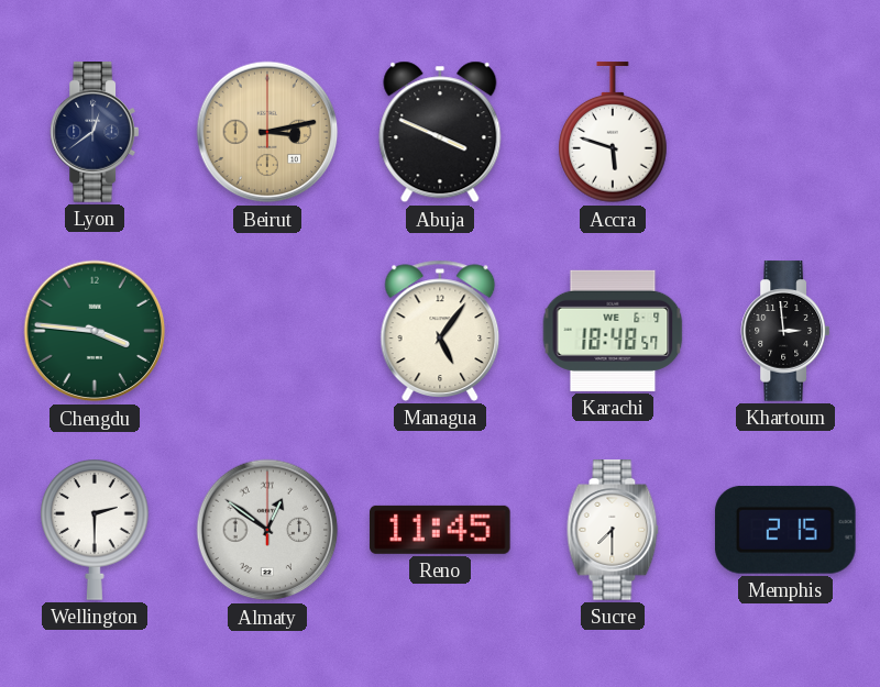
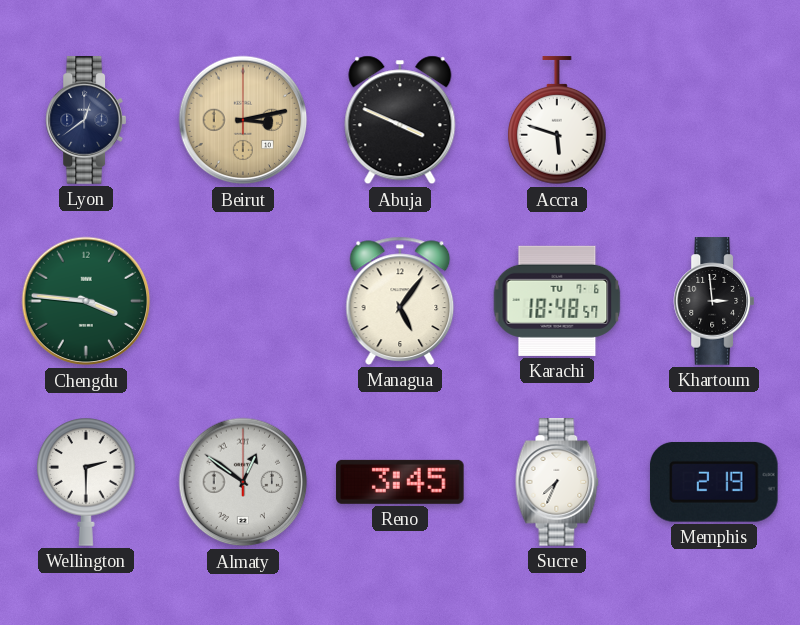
Karachi date: WE 6-9 -> TU 7-6 (557, 301)
Reno: 11:45 -> 3:45 (400, 482)
Sucre: 7:30 -> 7:34 (557, 482)
Memphis: 2:15 -> 2:19 (715, 482)
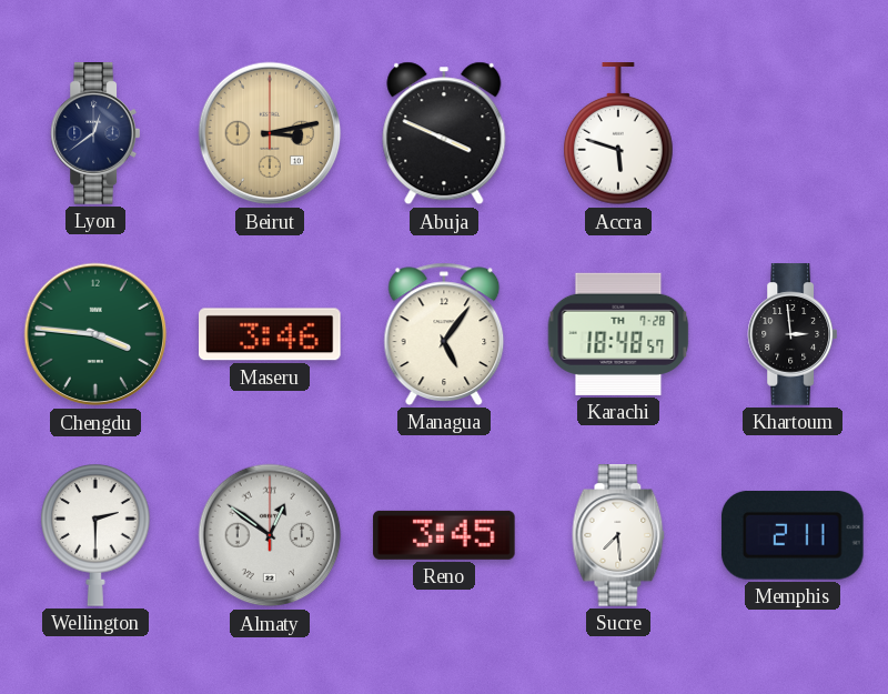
Maseru: none -> 3:46 (270, 334)
Karachi date: TU 7-6 -> TH 7-28 (618, 334)
Sucre: 7:34 -> 7:29 (618, 535)
Memphis: 2:19 -> 2:11 (794, 535)
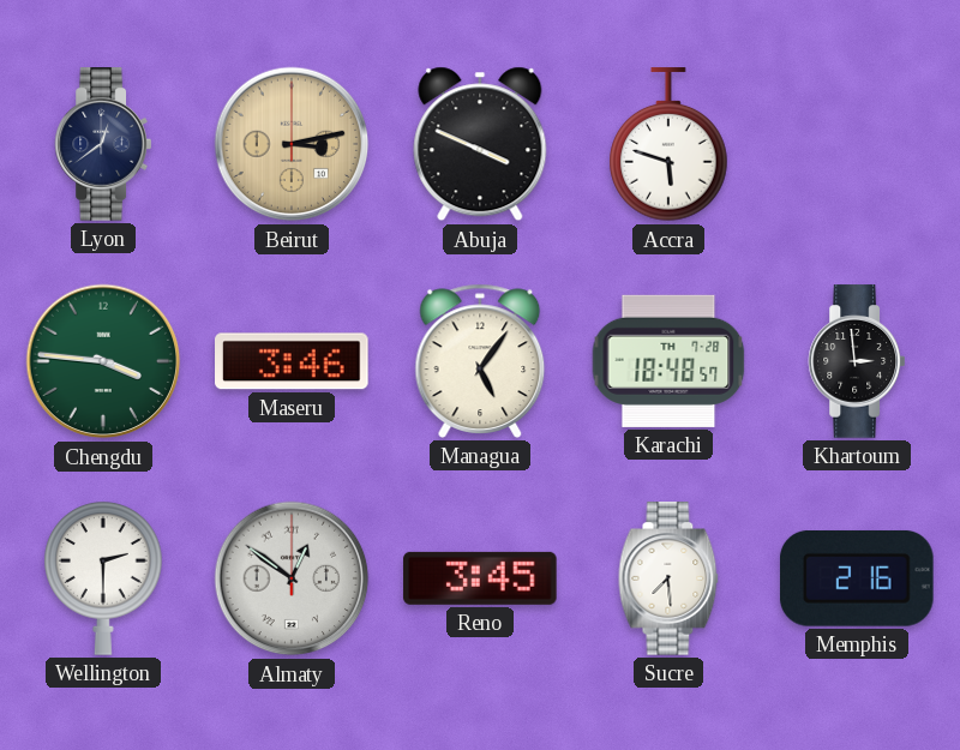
Memphis: 2:11 -> 2:16 (858, 578)
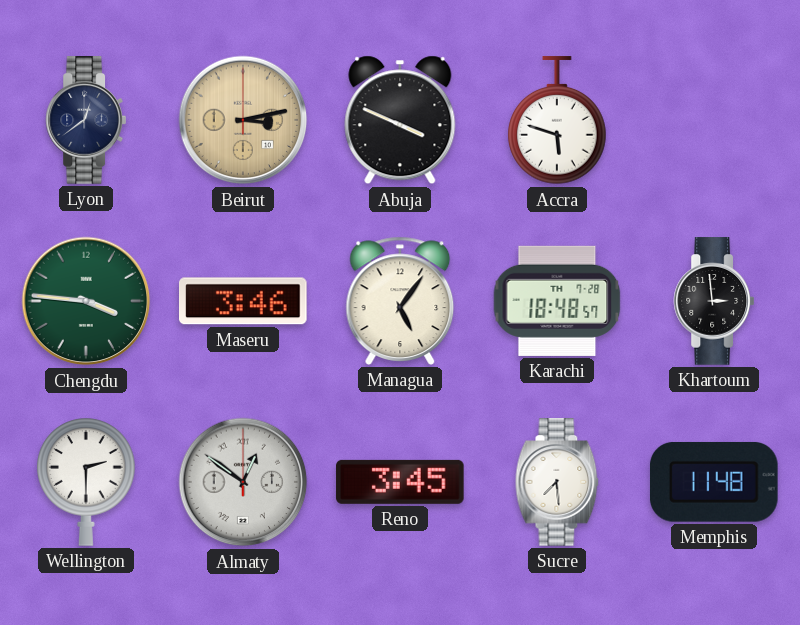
Memphis: 2:16 -> 11:48 (715, 482)
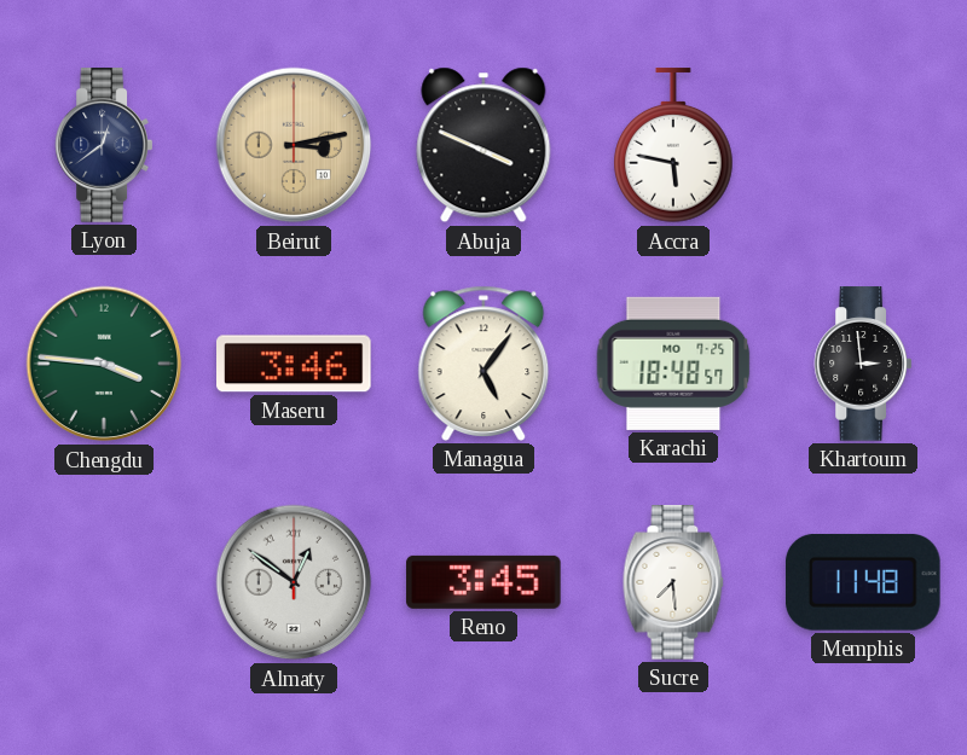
Accra: 5:48 -> 5:47 (673, 146)
Karachi date: TH 7-28 -> MO 7-25 (673, 364)
Wellington: 2:30 -> none (86, 482)
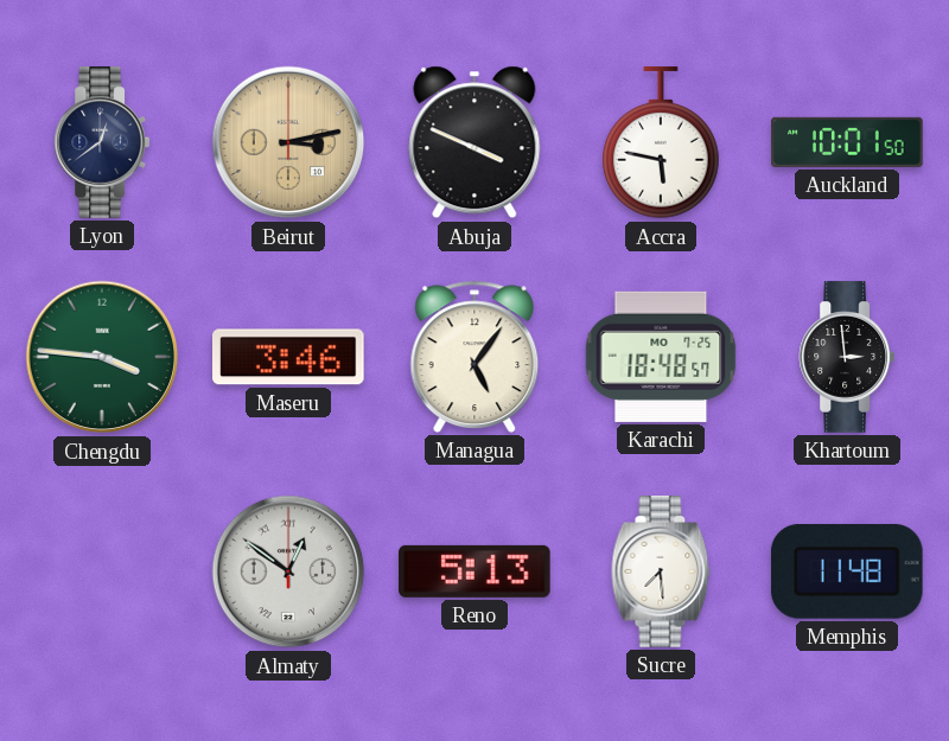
Auckland: none -> 10:01 (847, 142)
Reno: 3:45 -> 5:13 (474, 571)
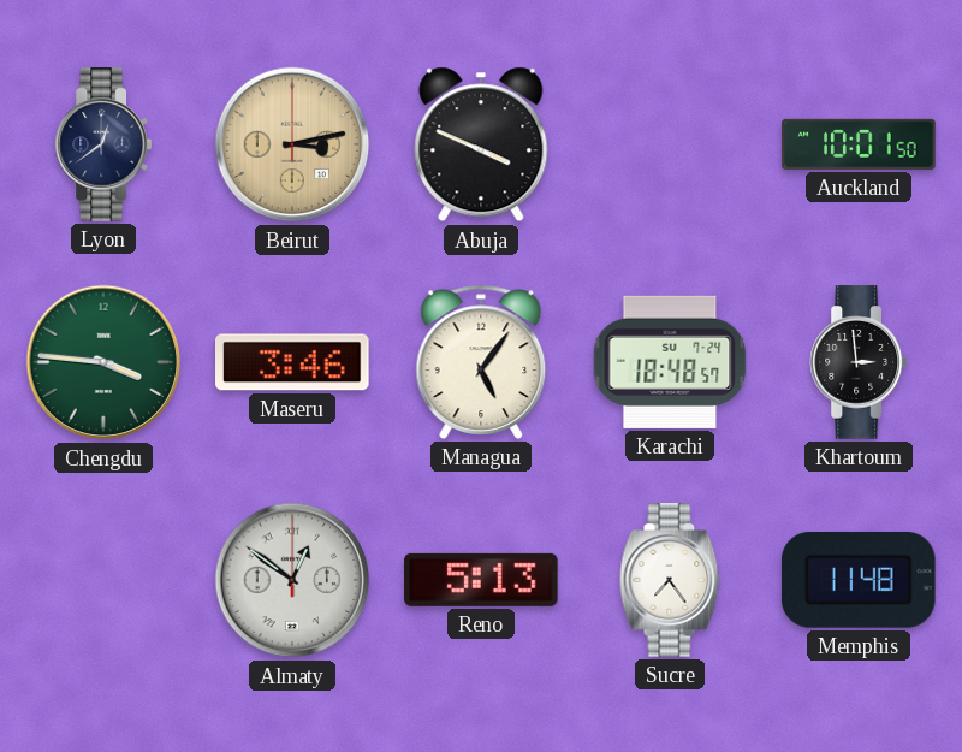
Accra: 5:47 -> none (661, 143)
Karachi date: MO 7-25 -> SU 7-24 (670, 362)
Sucre: 7:29 -> 7:24 (670, 580)
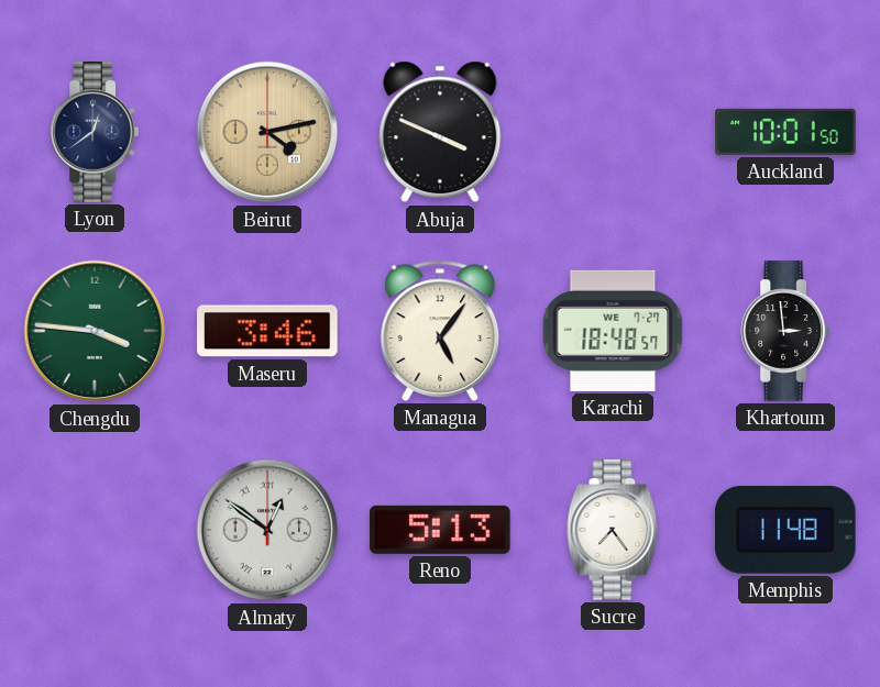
Beirut: 3:13 -> 4:13 (267, 132)
Karachi date: SU 7-24 -> WE 7-27 (613, 331)
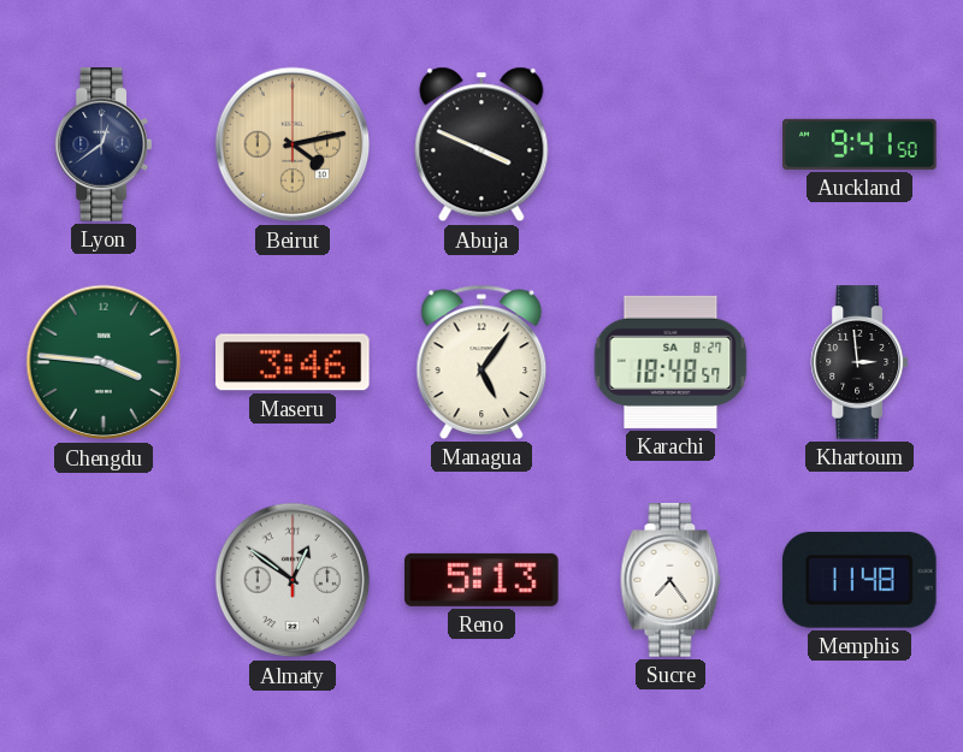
Auckland: 10:01 -> 9:41 (859, 144)
Karachi date: WE 7-27 -> SA 8-27 (670, 362)
